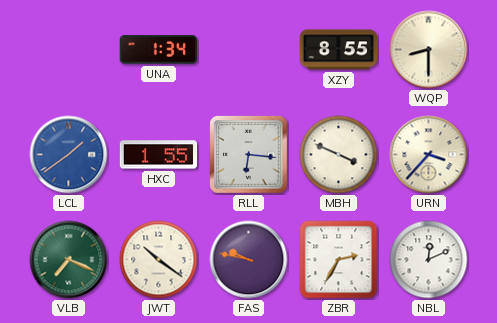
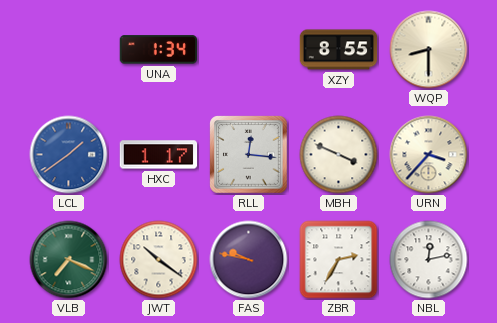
HXC: 1:55 -> 1:17 (159, 155)
RLL: 6:16 -> 12:16 (249, 155)
NBL: 12:11 -> 12:13 (429, 260)
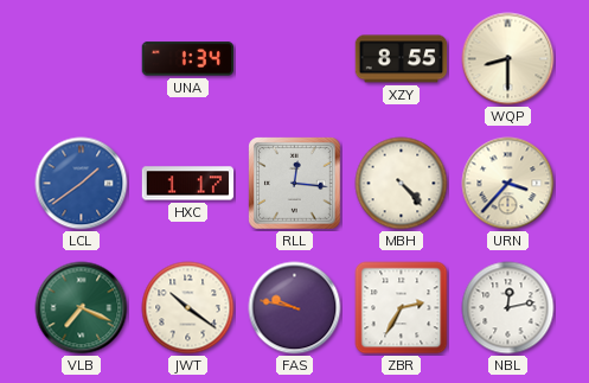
MBH: 3:49 -> 4:23 (402, 184)
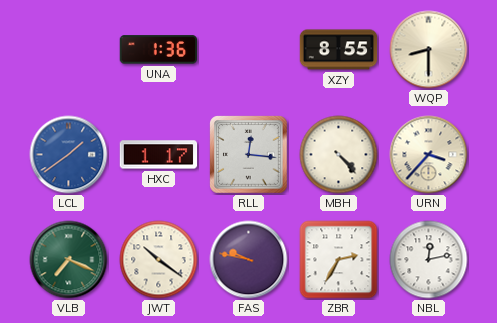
UNA: 1:34 -> 1:36 (159, 50)
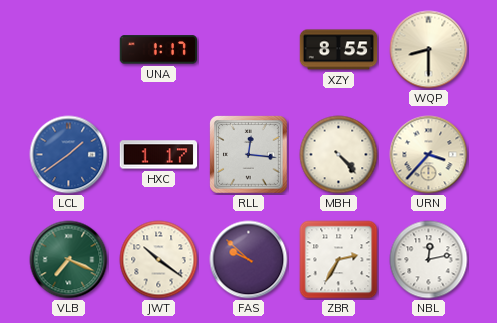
UNA: 1:36 -> 1:17 (159, 50)
FAS: 9:47 -> 9:52 (249, 260)
